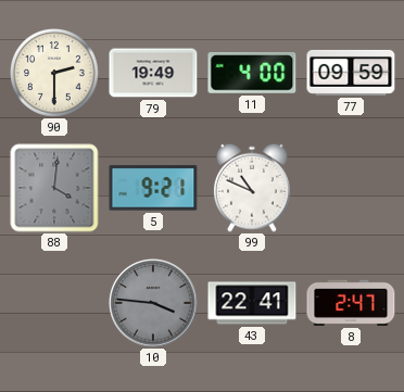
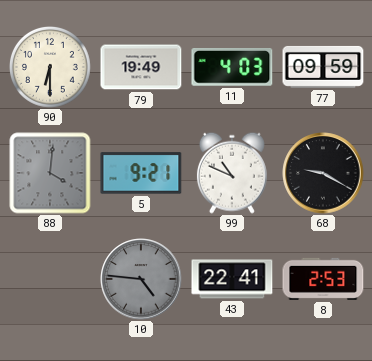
90: 2:30 -> 6:30 (51, 68)
11: 4:00 -> 4:03 (232, 68)
68: none -> 9:20 (323, 173)
10: 3:46 -> 4:46 (141, 279)
8: 2:47 -> 2:53 (323, 279)
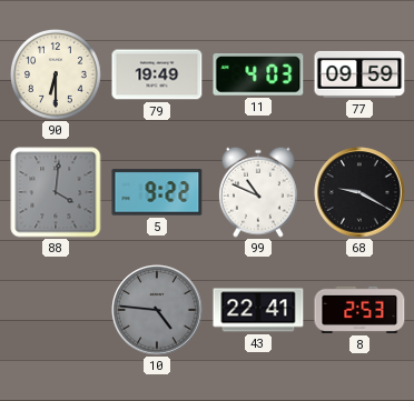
5: 9:21 -> 9:22 (157, 192)
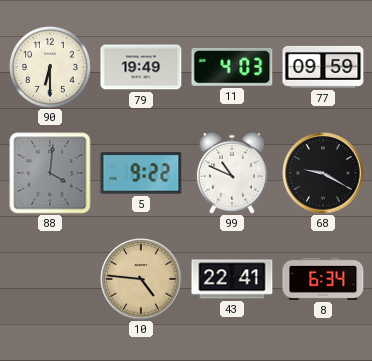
10 dial: grey -> champagne (141, 279)
8: 2:53 -> 6:34 (323, 279)
